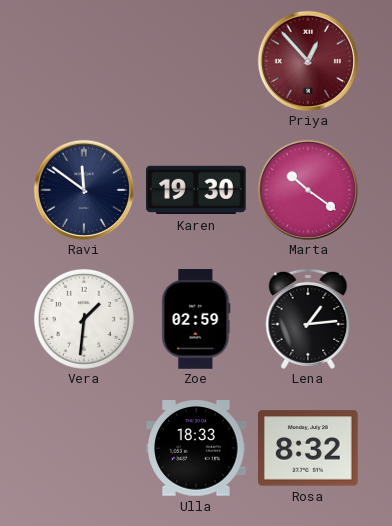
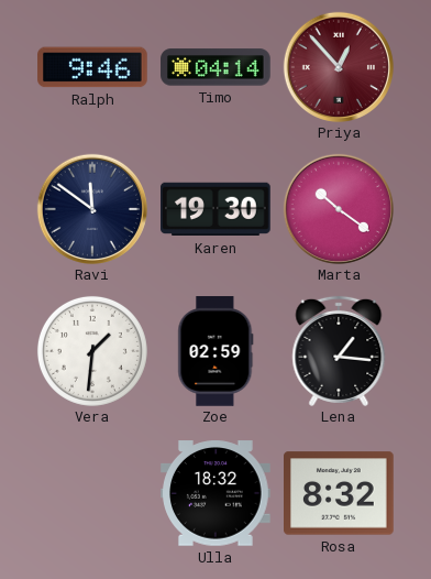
Ralph: none -> 9:46 (92, 67)
Timo: none -> 04:14 (215, 67)
Lena: 1:14 -> 1:16 (339, 351)
Ulla: 18:33 -> 18:32 (217, 493)
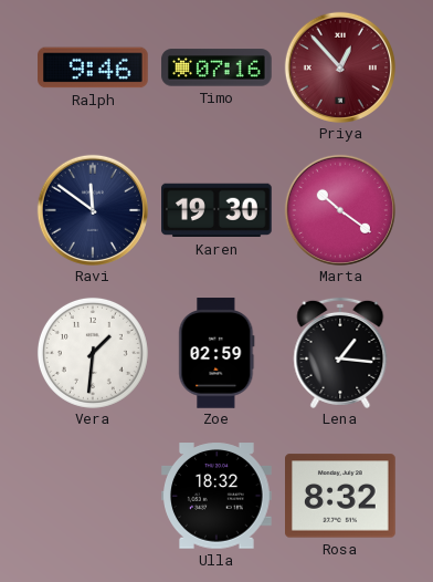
Timo: 04:14 -> 07:16 (216, 67)
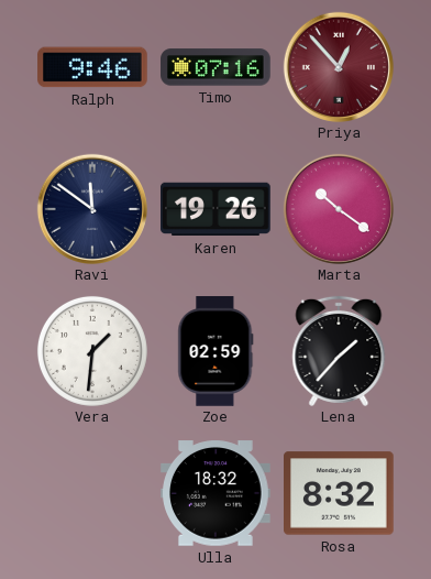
Karen: 19:30 -> 19:26 (215, 209)
Lena: 1:16 -> 1:37 (339, 351)
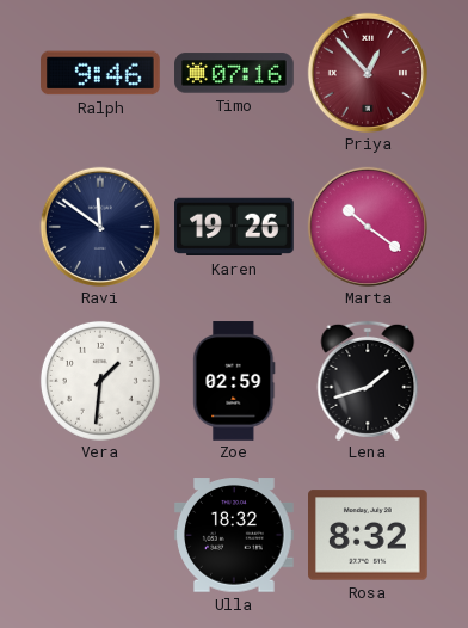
Lena: 1:37 -> 1:42 (368, 381)
